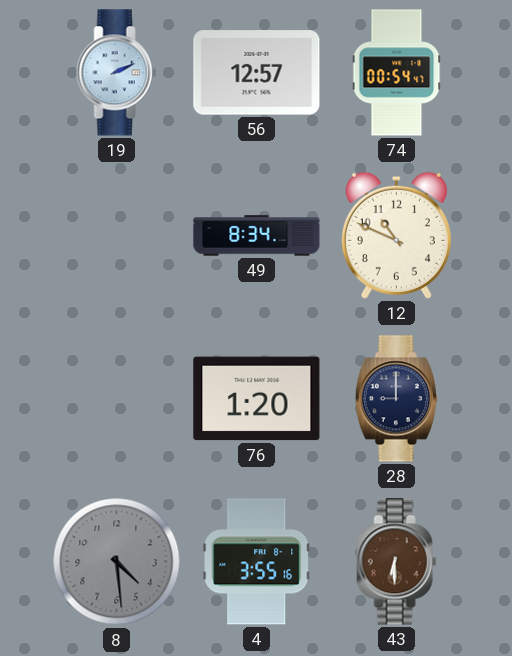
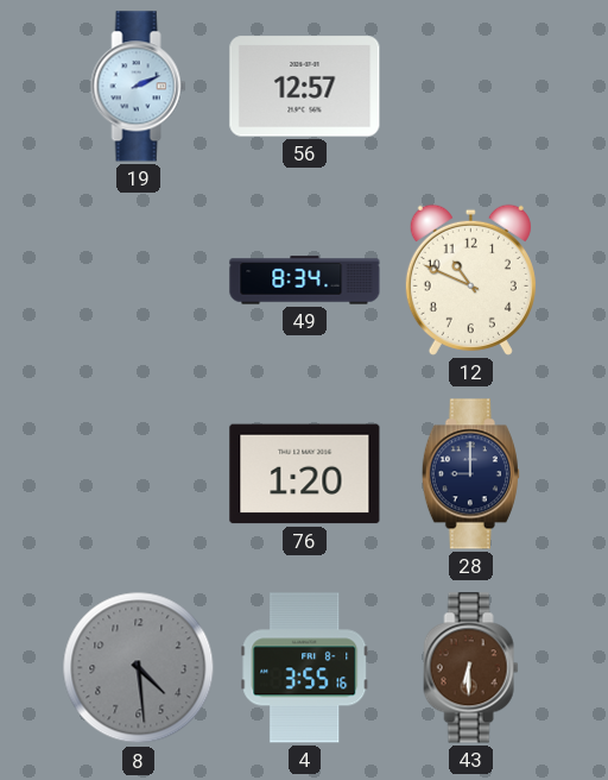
74: 00:54 -> none (397, 73)
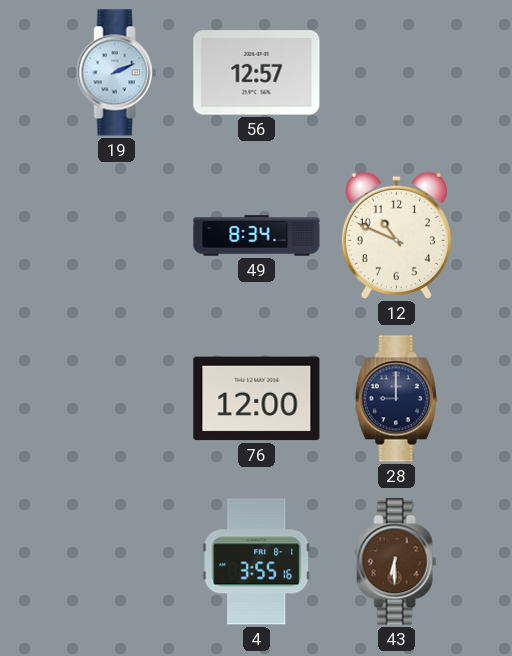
76: 1:20 -> 12:00 (257, 399)
8: 4:29 -> none (139, 668)
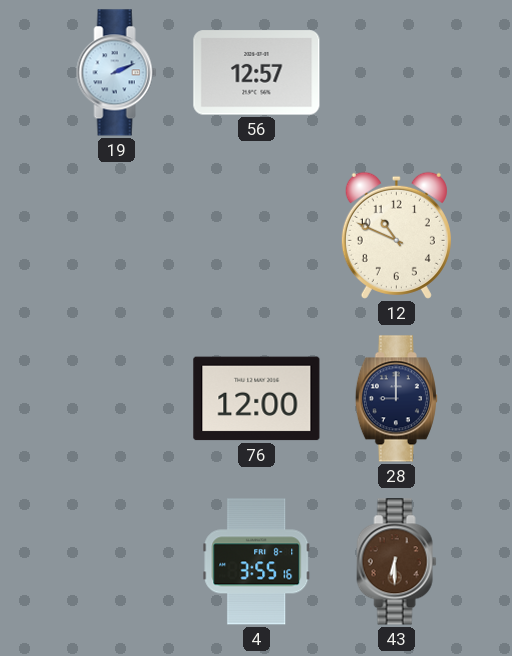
49: 8:34 -> none (257, 236)
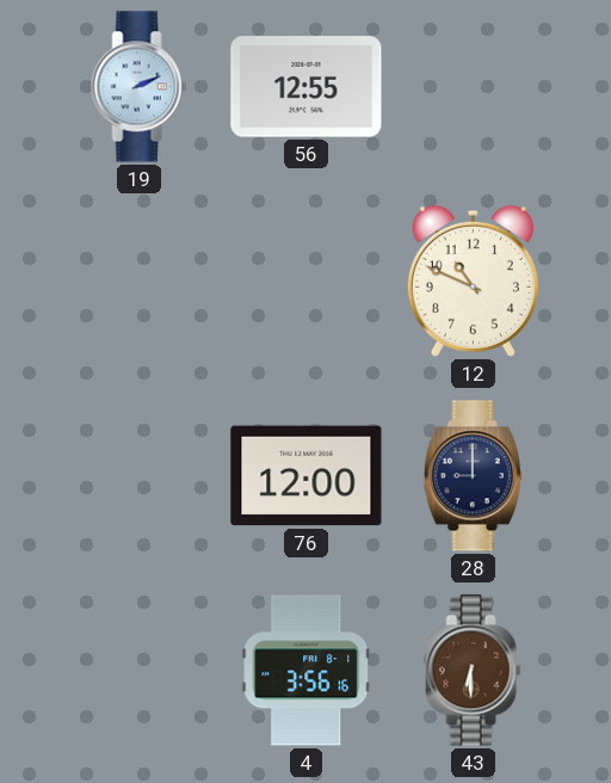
56: 12:57 -> 12:55 (307, 87)
4: 3:55 -> 3:56 (307, 671)
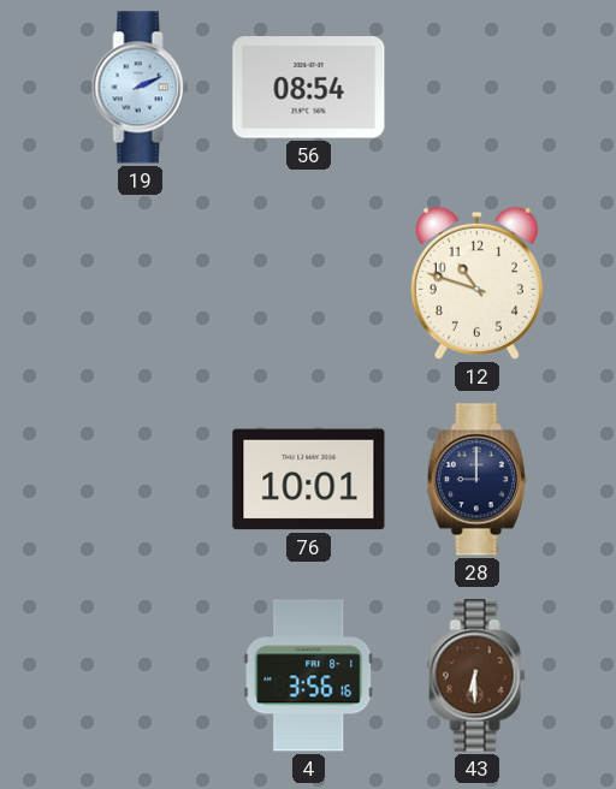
56: 12:55 -> 08:54 (309, 88)
12: 10:49 -> 10:48 (476, 283)
76: 12:00 -> 10:01 (309, 480)
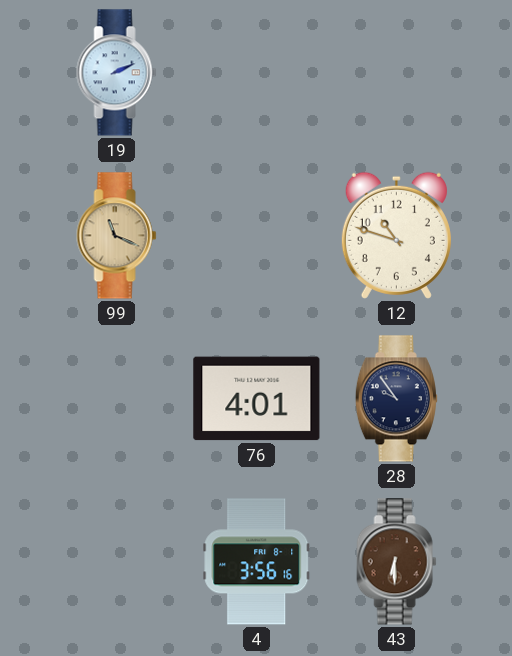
56: 08:54 -> none (309, 88)
99: none -> 11:19 (117, 236)
76: 10:01 -> 4:01 (257, 399)
28: 9:00 -> 9:54 (396, 399)
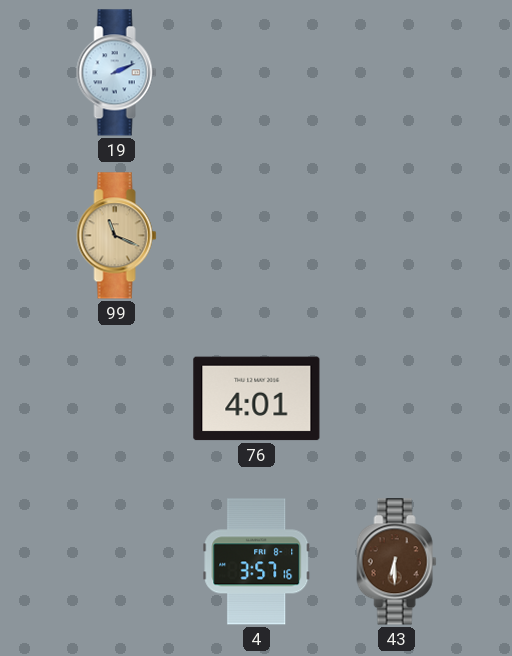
12: 10:48 -> none (396, 235)
28: 9:54 -> none (396, 399)
4: 3:56 -> 3:57 (257, 562)
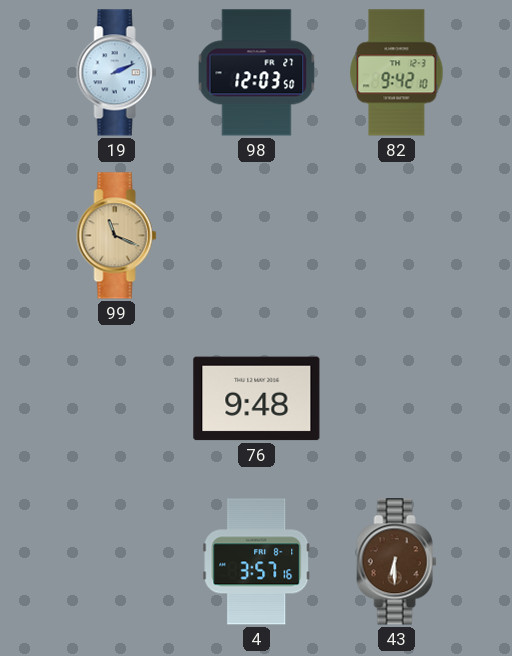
98: none -> 12:03 (257, 73)
82: none -> 9:42 (397, 73)
76: 4:01 -> 9:48 (257, 399)
